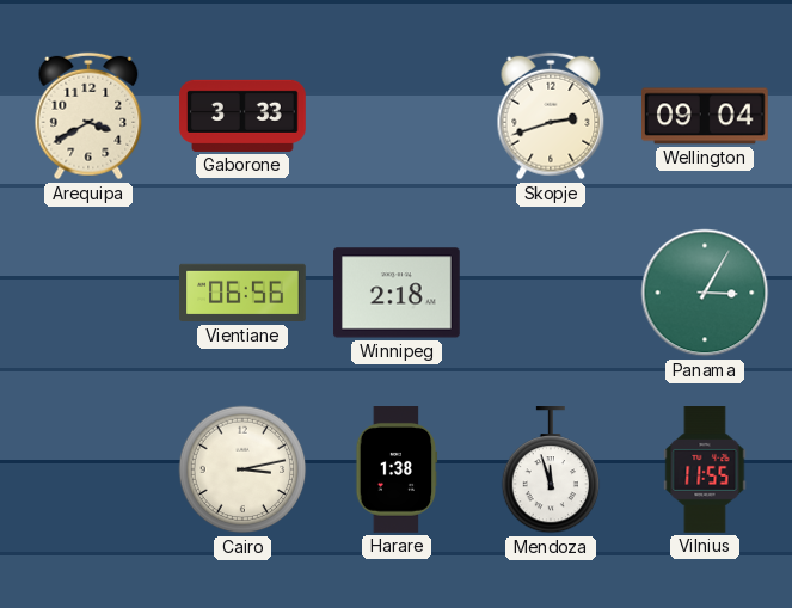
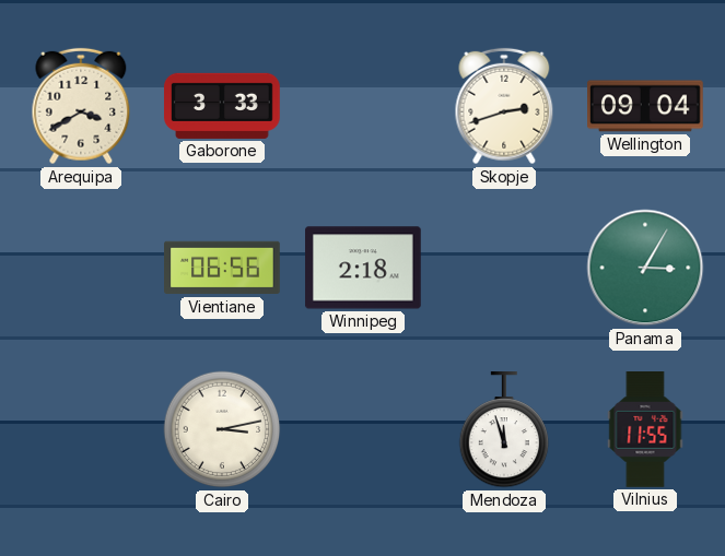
Harare: 1:38 -> none (397, 471)
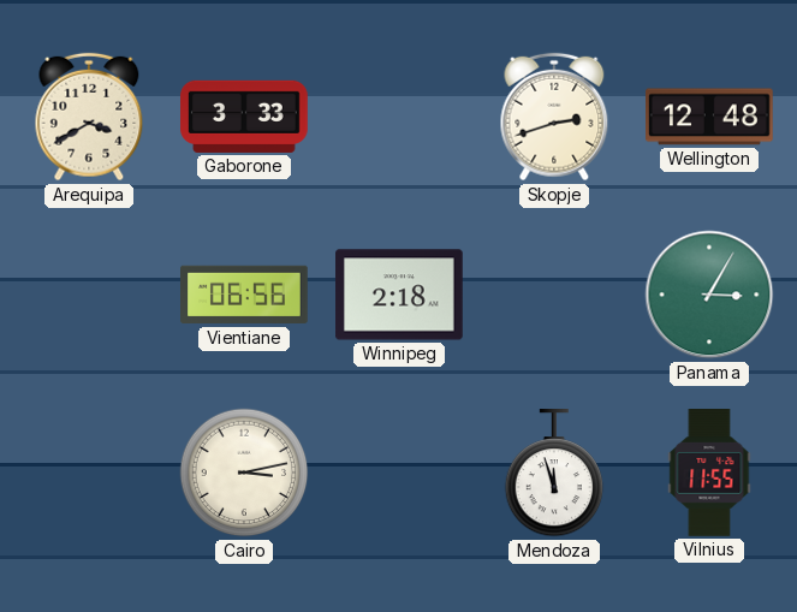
Wellington: 09:04 -> 12:48 (710, 117)
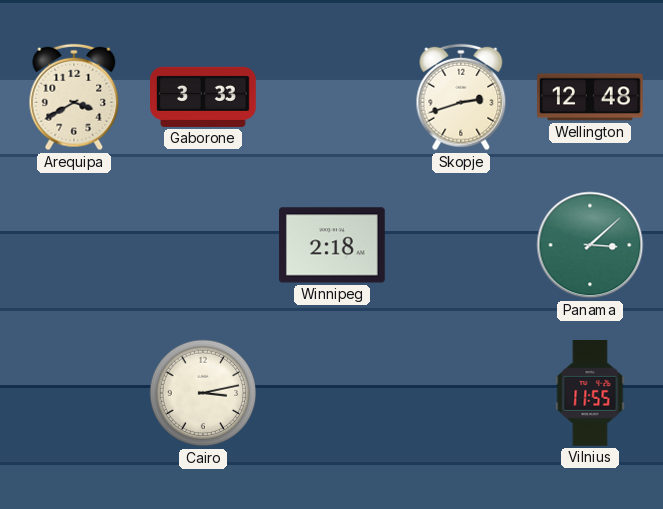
Vientiane: 06:56 -> none (245, 295)
Panama: 3:05 -> 3:08 (590, 245)
Mendoza: 11:57 -> none (554, 474)
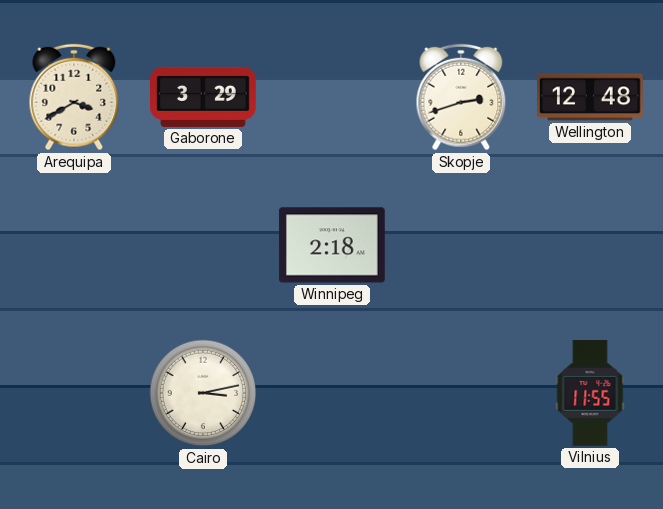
Gaborone: 3:33 -> 3:29 (204, 97)
Panama: 3:08 -> none (590, 245)
